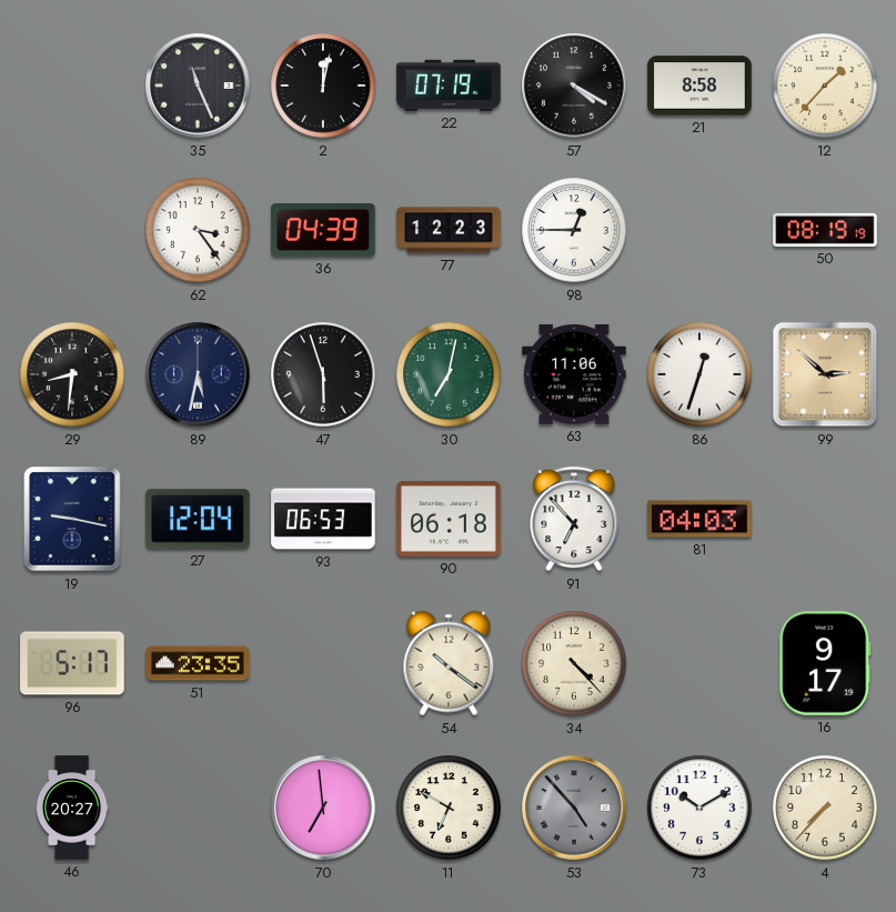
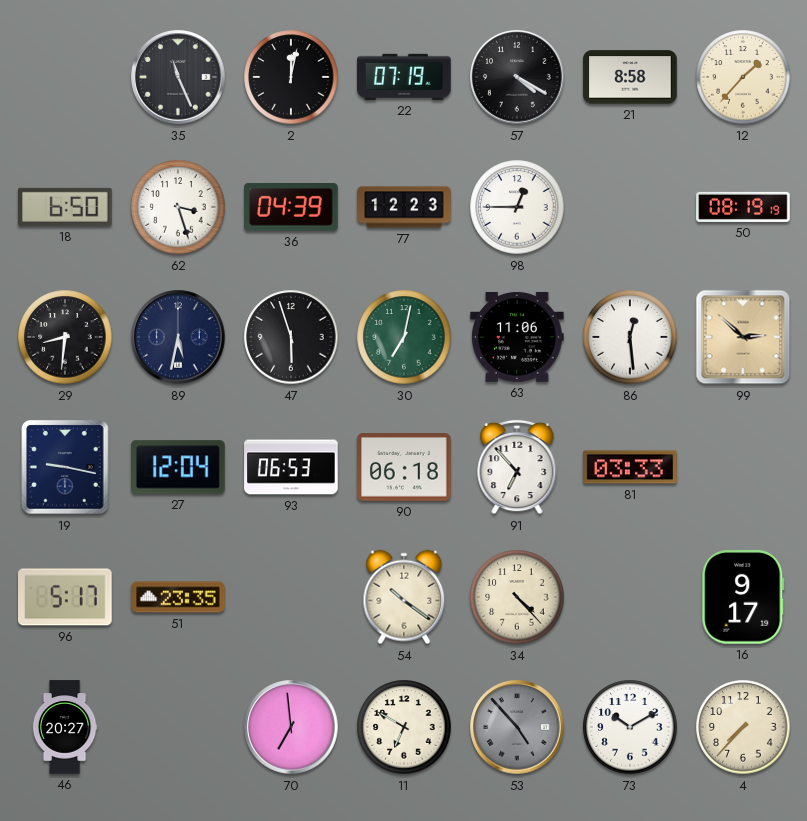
18: none -> 6:50 (66, 207)
62: 3:24 -> 3:27 (178, 207)
86: 12:33 -> 12:29 (630, 337)
81: 04:03 -> 03:33 (630, 467)
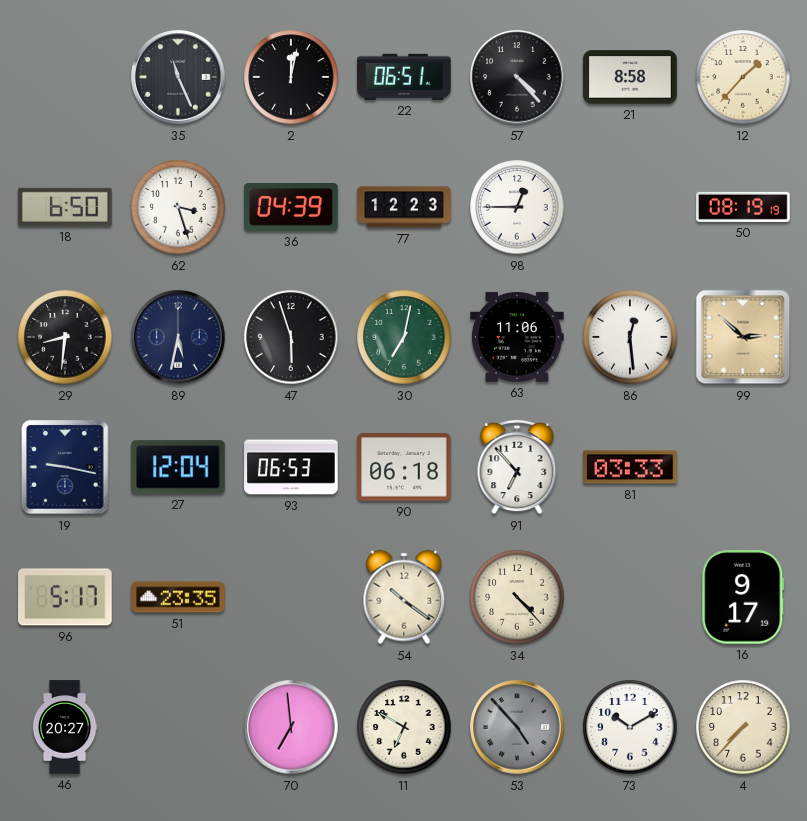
22: 07:19 -> 06:51 (404, 77)
57: 4:20 -> 4:23 (517, 77)
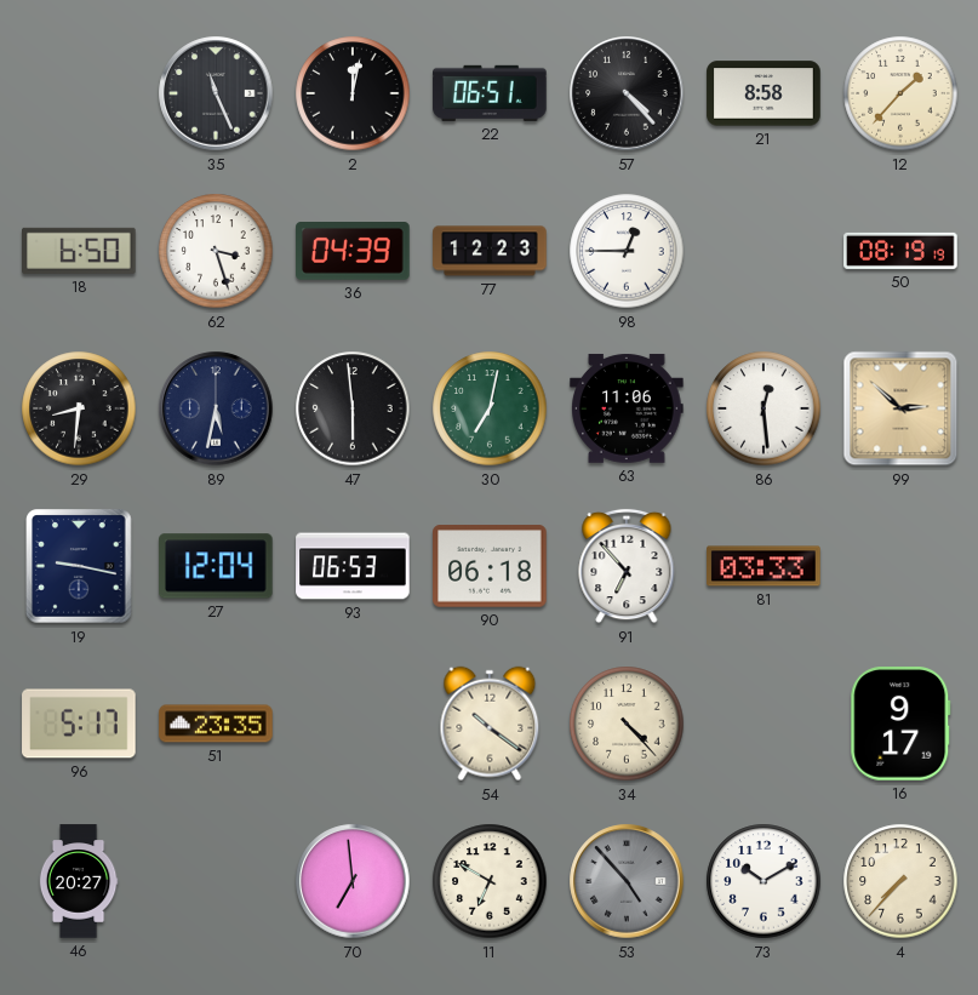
47: 5:57 -> 5:59 (353, 408)
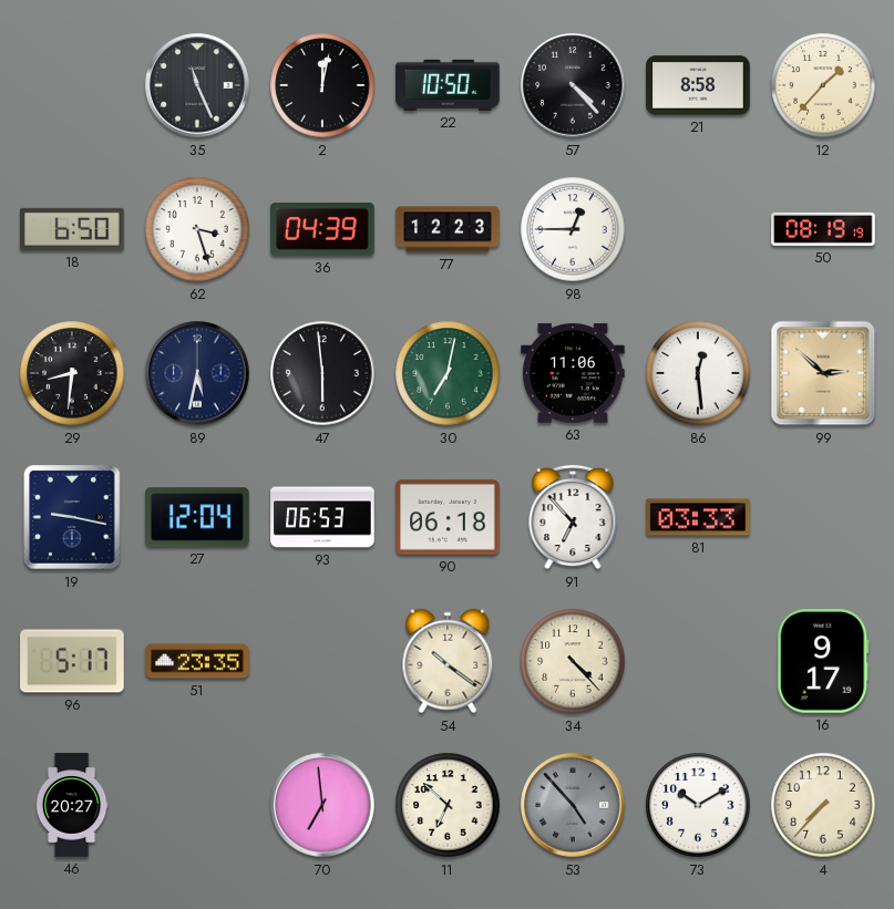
22: 06:51 -> 10:50 (448, 85)
11: 6:50 -> 6:52 (448, 805)
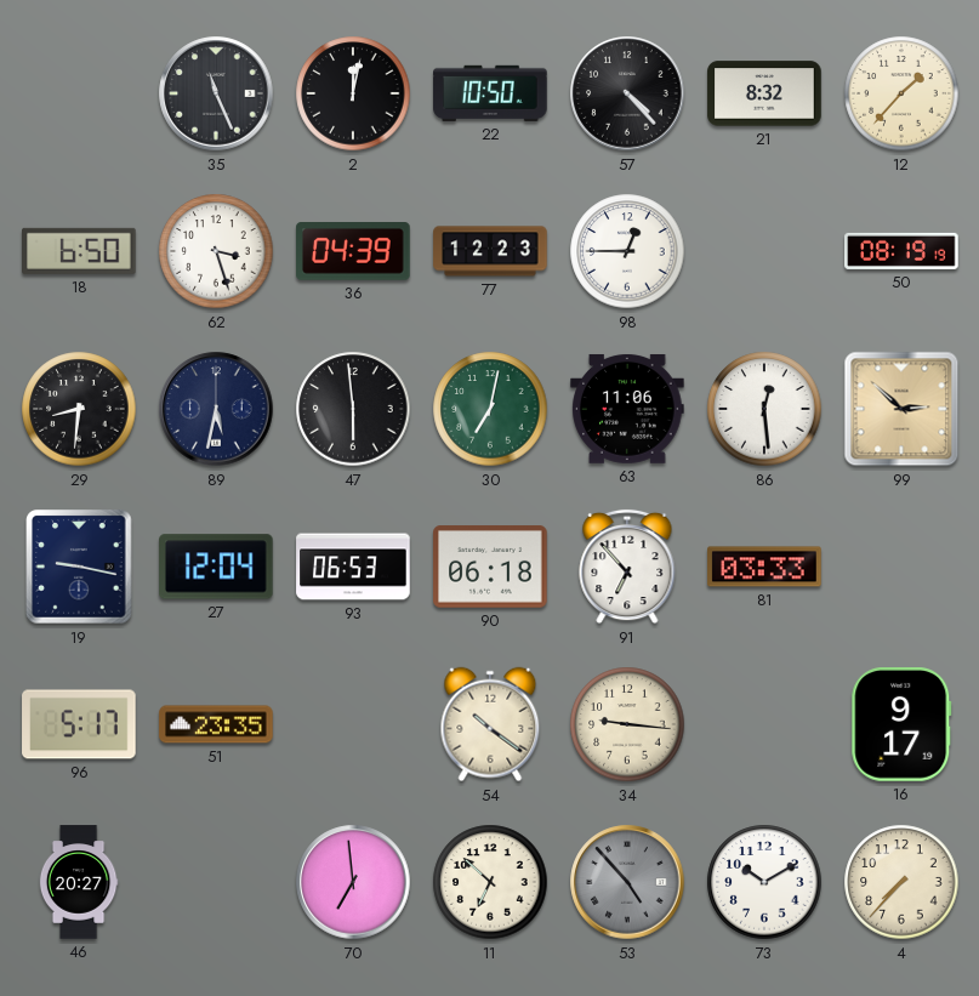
21: 8:58 -> 8:32 (764, 93)
34: 4:23 -> 9:16 (627, 724)
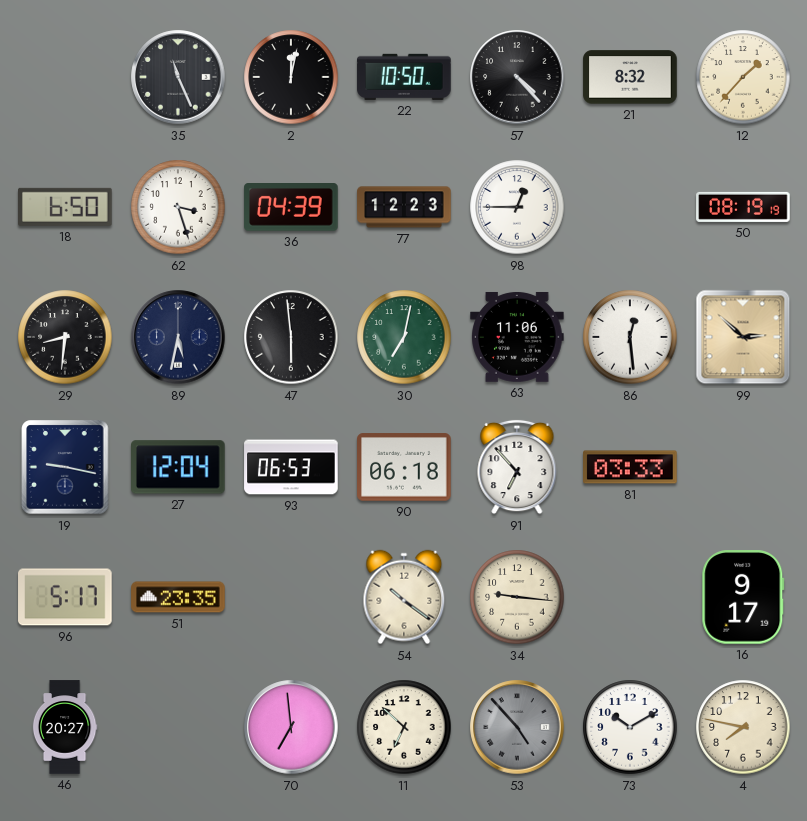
4: 7:37 -> 7:47 (743, 727)
